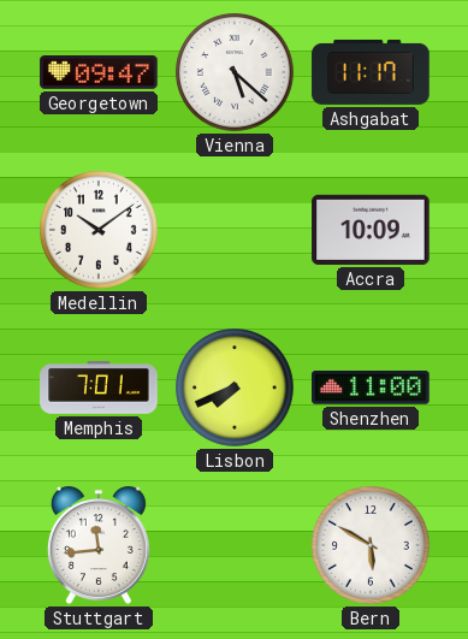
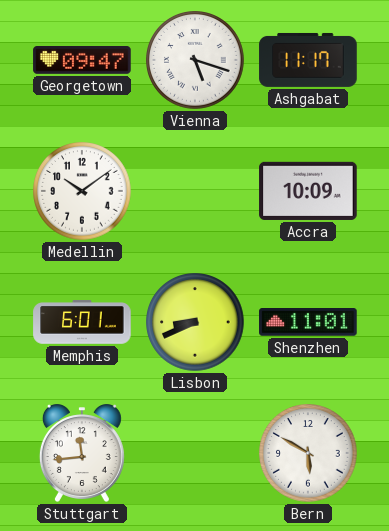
Vienna: 5:22 -> 5:18 (195, 60)
Memphis: 7:01 -> 6:01 (82, 322)
Lisbon: 7:41 -> 8:41 (195, 322)
Shenzhen: 11:00 -> 11:01 (308, 322)
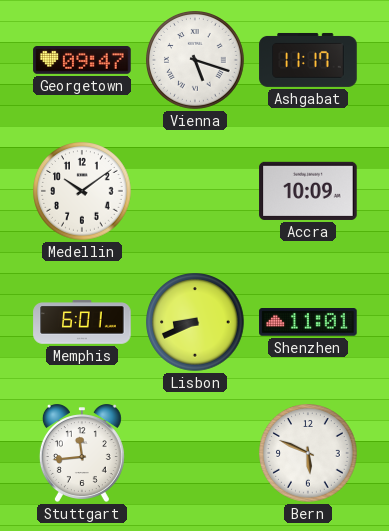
Bern: 5:50 -> 5:49 (308, 453)
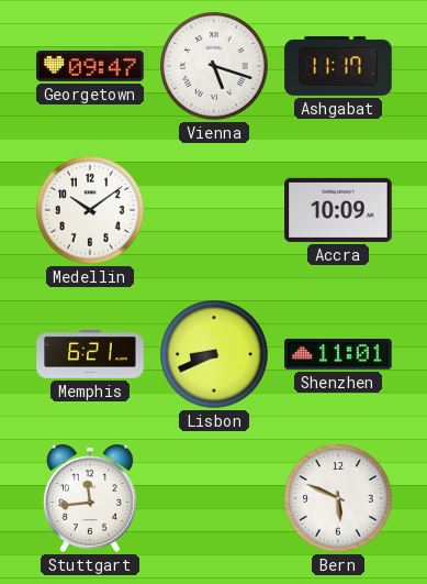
Memphis: 6:01 -> 6:21 (90, 354)
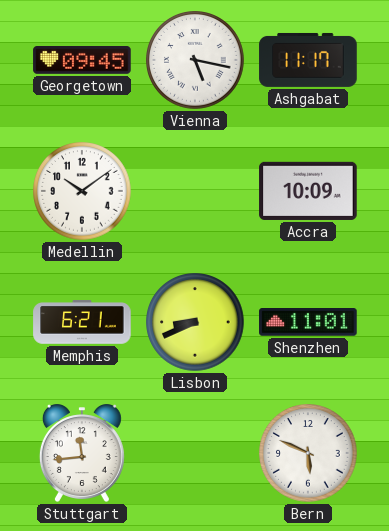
Georgetown: 09:47 -> 09:45 (82, 61)
Vienna: 5:18 -> 5:17 (195, 60)
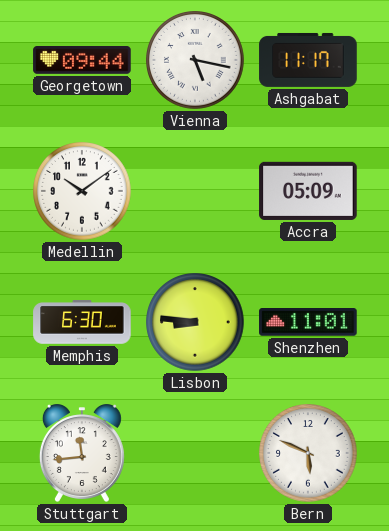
Georgetown: 09:45 -> 09:44 (82, 61)
Accra: 10:09 -> 05:09 (308, 191)
Memphis: 6:21 -> 6:30 (82, 322)
Lisbon: 8:41 -> 8:46 (195, 322)
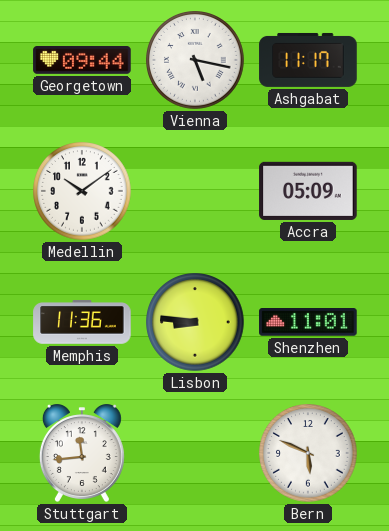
Memphis: 6:30 -> 11:36 (82, 322)
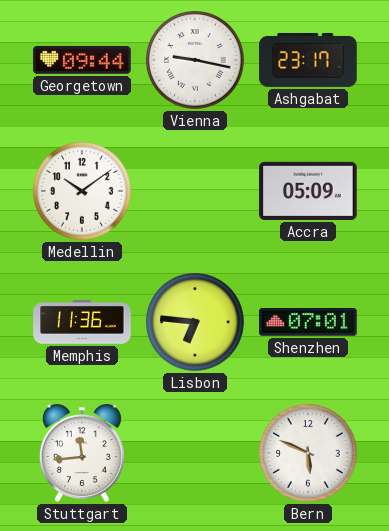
Vienna: 5:17 -> 9:17 (195, 60)
Ashgabat: 11:17 -> 23:17 (308, 60)
Lisbon: 8:46 -> 6:46 (195, 322)
Shenzhen: 11:01 -> 07:01 (308, 322)
